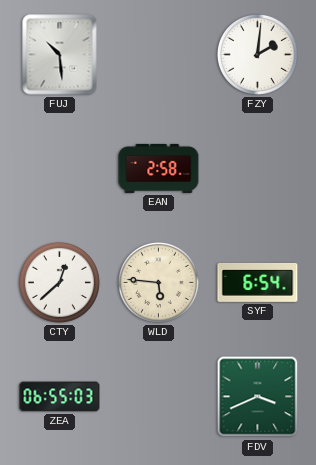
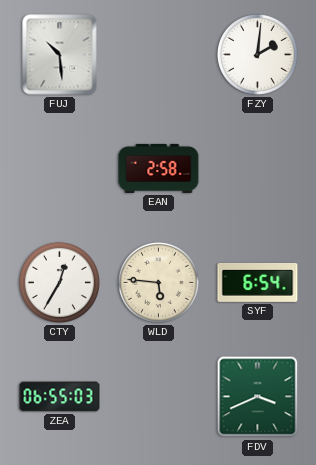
CTY: 12:38 -> 12:35 (59, 282)
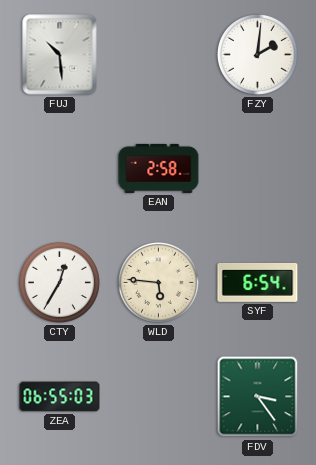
FDV: 3:41 -> 3:24 (258, 397)
